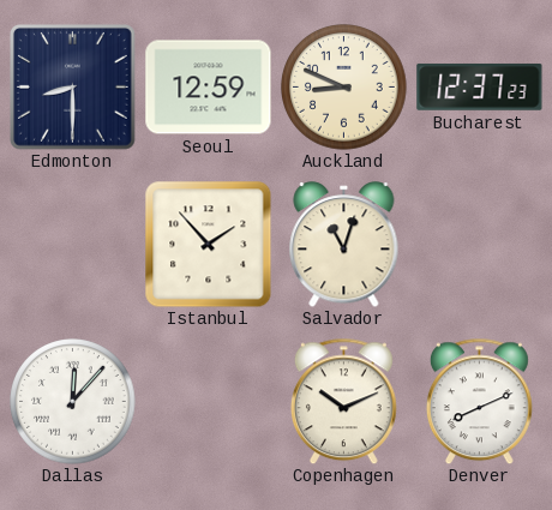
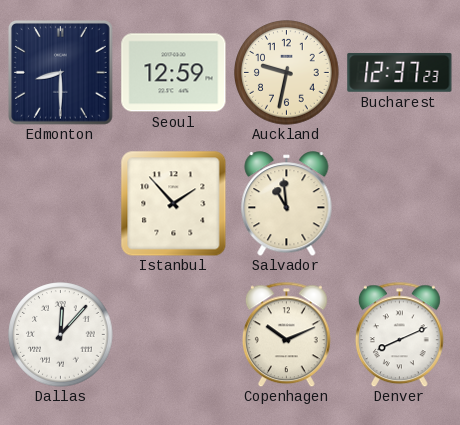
Auckland: 8:49 -> 9:32 (287, 73)
Salvador: 11:03 -> 10:59 (287, 204)
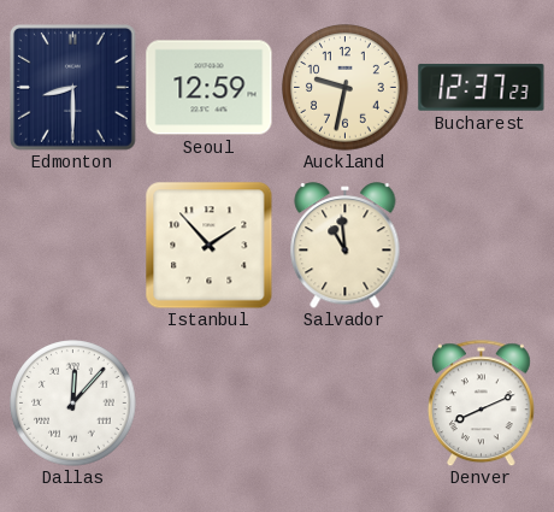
Copenhagen: 10:11 -> none (286, 334)
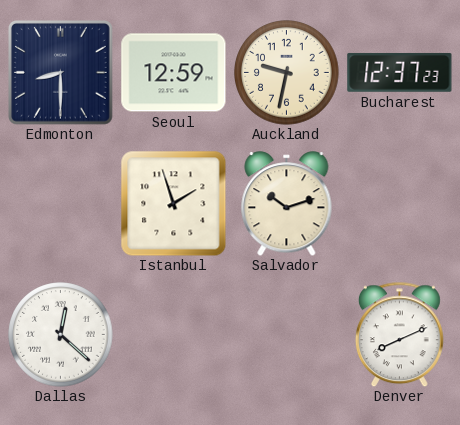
Istanbul: 1:53 -> 1:57 (173, 203)
Salvador: 10:59 -> 10:12 (287, 204)
Dallas: 12:07 -> 12:22 (61, 335)
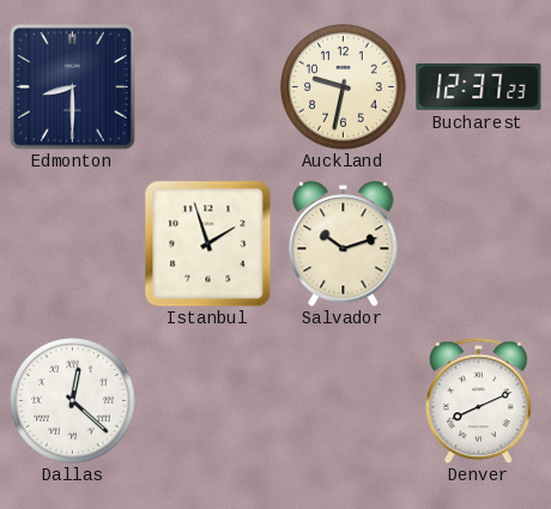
Seoul: 12:59 -> none (174, 73)
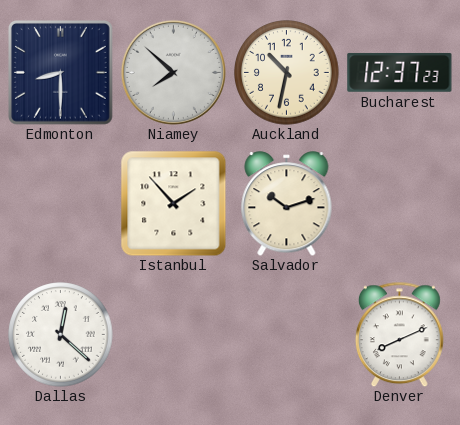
Niamey: none -> 7:52 (173, 72)
Auckland: 9:32 -> 10:32 (287, 73)
Istanbul: 1:57 -> 1:53 (173, 203)
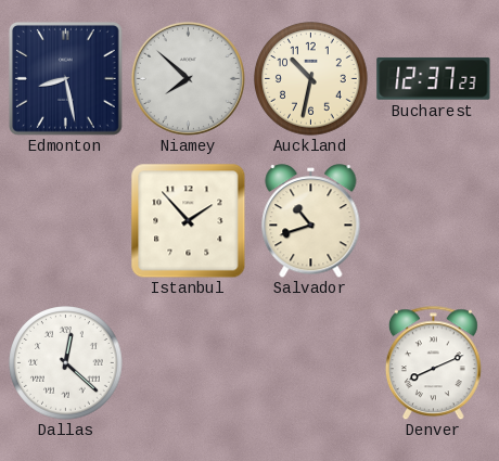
Edmonton: 8:30 -> 8:28 (65, 78)
Salvador: 10:12 -> 10:42 (311, 221)
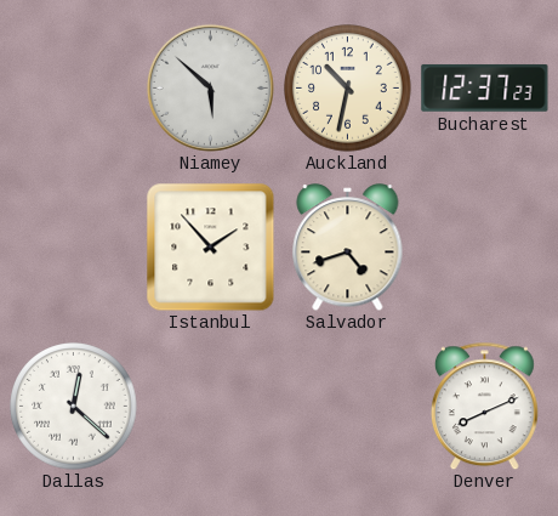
Edmonton: 8:28 -> none (65, 78)
Niamey: 7:52 -> 5:52 (210, 87)
Salvador: 10:42 -> 4:42 (348, 248)
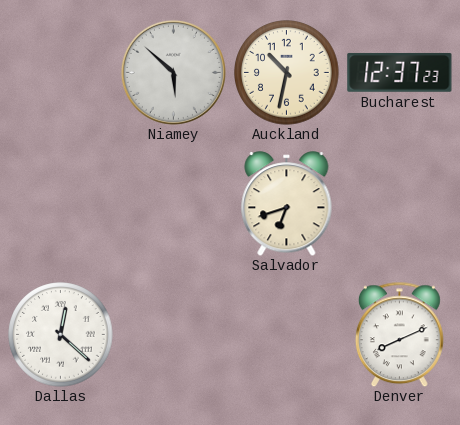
Istanbul: 1:53 -> none (210, 246)
Salvador: 4:42 -> 6:42 (287, 204)
